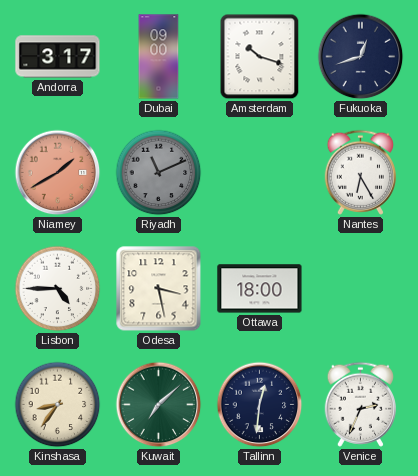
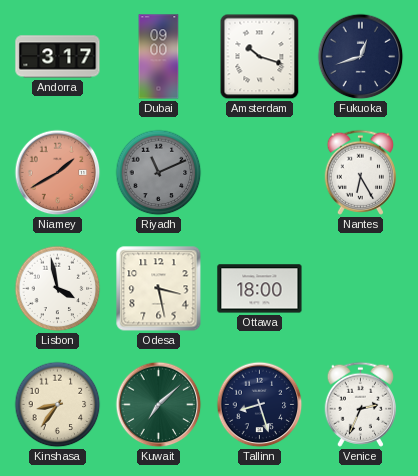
Lisbon: 4:45 -> 3:58 (58, 289)
Tallinn: 12:31 -> 8:27 (260, 405)
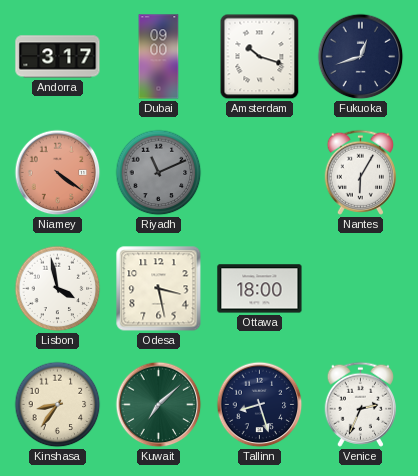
Niamey: 1:40 -> 4:21 (58, 173)
Nantes: 6:25 -> 6:05 (360, 172)
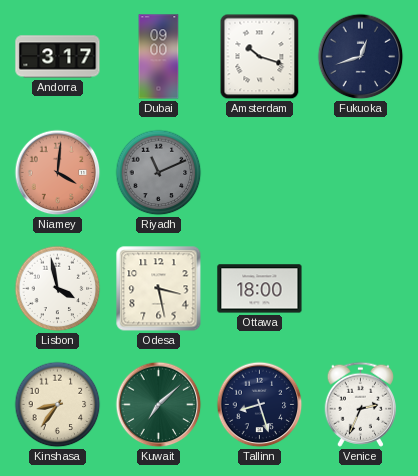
Niamey: 4:21 -> 4:01 (58, 173)
Nantes: 6:05 -> none (360, 172)
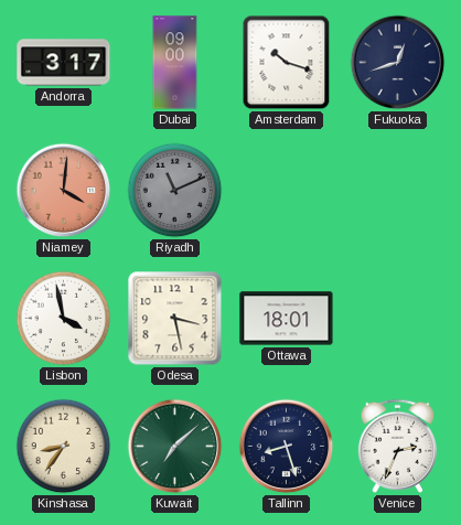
Ottawa: 18:00 -> 18:01 (287, 319)
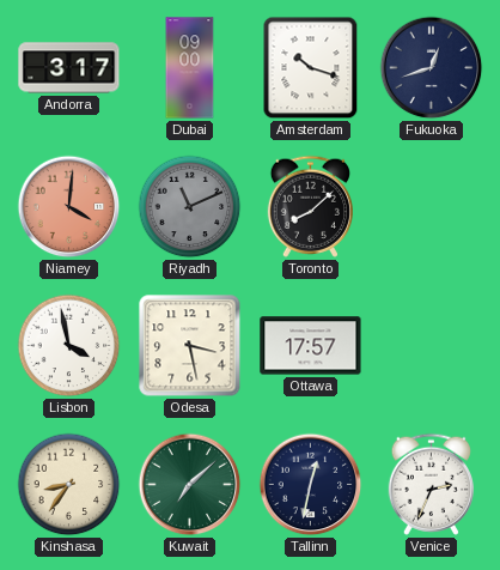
Toronto: none -> 8:08 (310, 206)
Ottawa: 18:01 -> 17:57 (311, 346)
Tallinn: 8:27 -> 12:32 (311, 485)
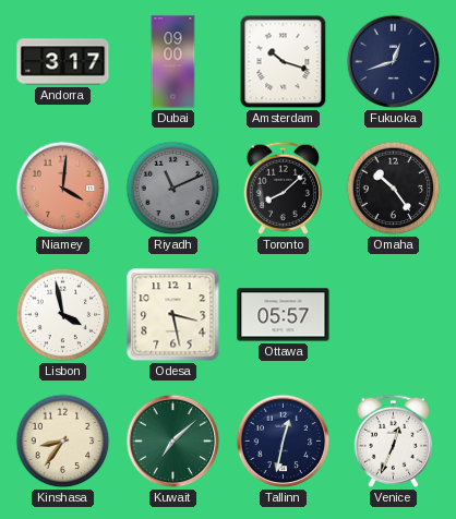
Omaha: none -> 10:24 (394, 189)
Ottawa: 17:57 -> 05:57 (284, 315)
Venice: 2:34 -> 12:34 (393, 440)
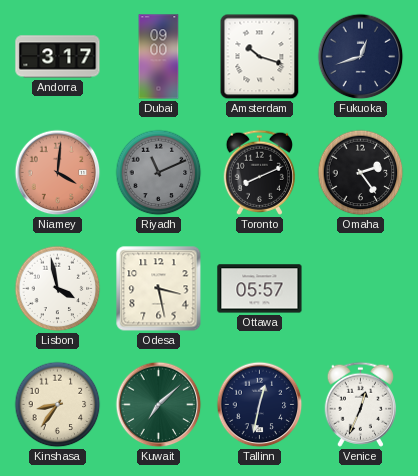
Toronto: 8:08 -> 8:11 (259, 172)
Omaha: 10:24 -> 2:24 (361, 173)
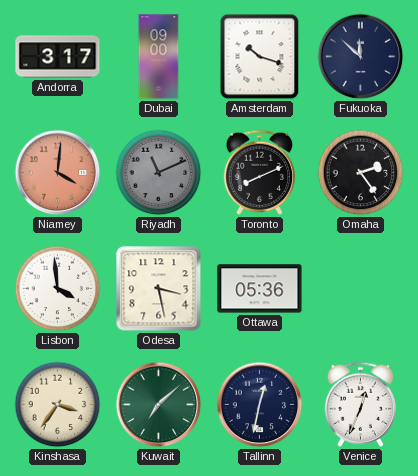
Fukuoka: 12:42 -> 11:52 (361, 57)
Lisbon: 3:58 -> 3:59 (58, 289)
Ottawa: 05:57 -> 05:36 (260, 289)
Kinshasa: 8:36 -> 3:36 (58, 405)
